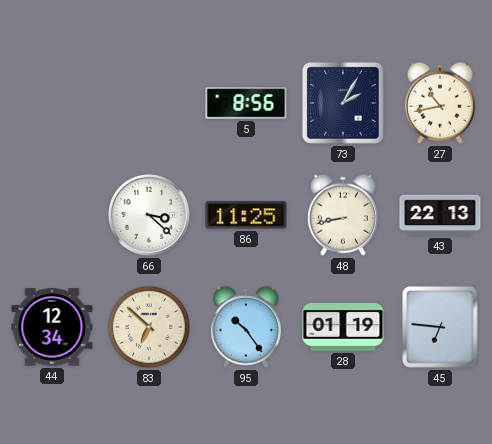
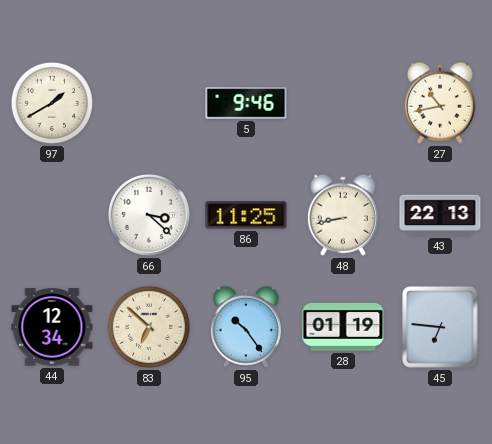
97: none -> 1:40 (52, 103)
5: 8:56 -> 9:46 (246, 103)
73: 2:05 -> none (343, 103)
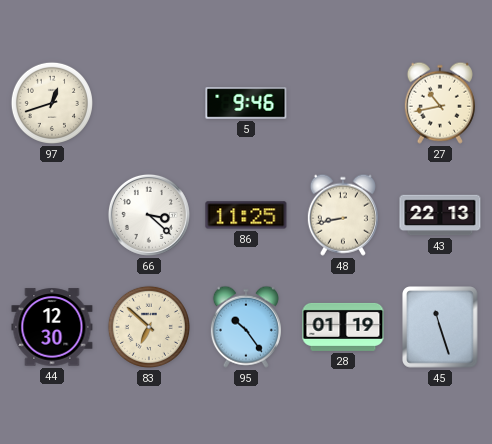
97: 1:40 -> 12:42 (52, 103)
44: 12:34 -> 12:30 (52, 327)
45: 6:46 -> 11:27 (441, 327)
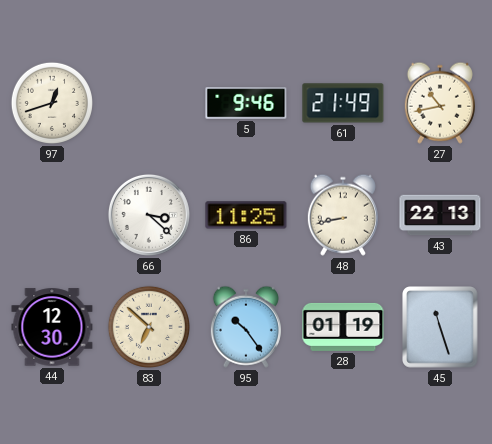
61: none -> 21:49 (343, 103)
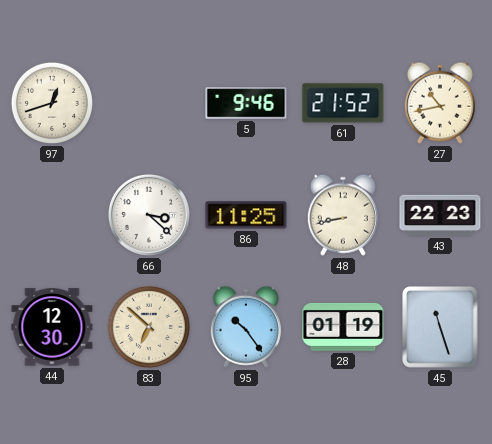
61: 21:49 -> 21:52 (343, 103)
43: 22:13 -> 22:23 (440, 215)
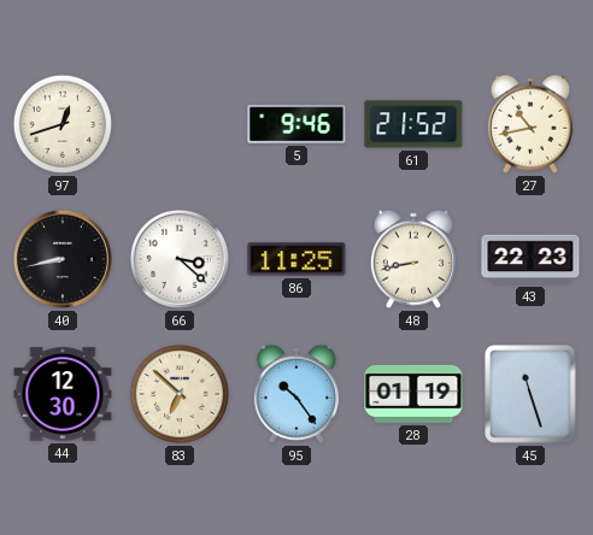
40: none -> 8:43 (63, 259)
